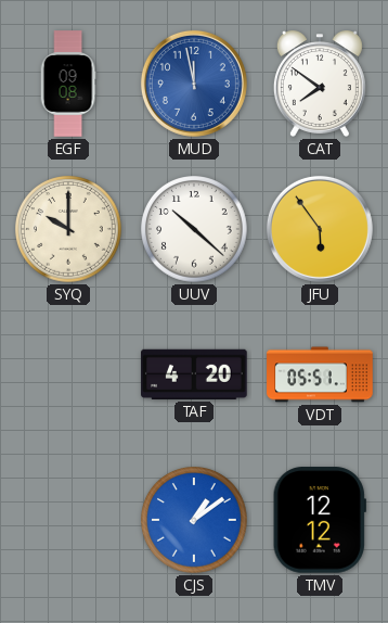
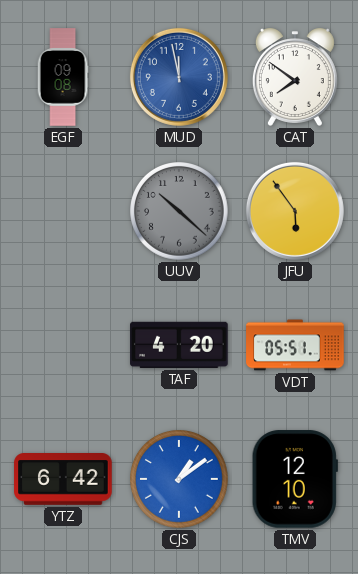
SYQ: 10:00 -> none (69, 230)
UUV dial: white -> grey (180, 212)
YTZ: none -> 6:42 (63, 480)
TMV: 12:12 -> 12:10 (295, 479)
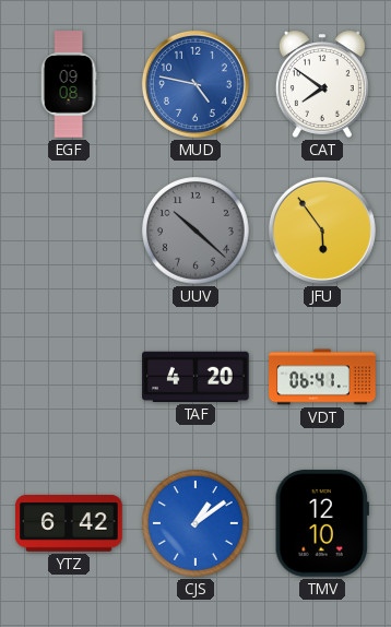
MUD: 11:58 -> 4:47 (195, 84)
VDT: 05:51 -> 06:41 (322, 377)
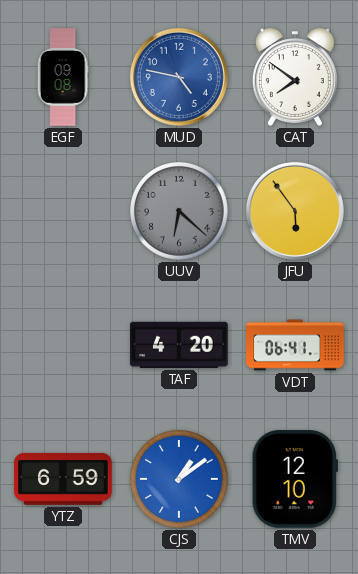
UUV: 10:22 -> 6:22 (180, 212)
YTZ: 6:42 -> 6:59 (63, 480)
